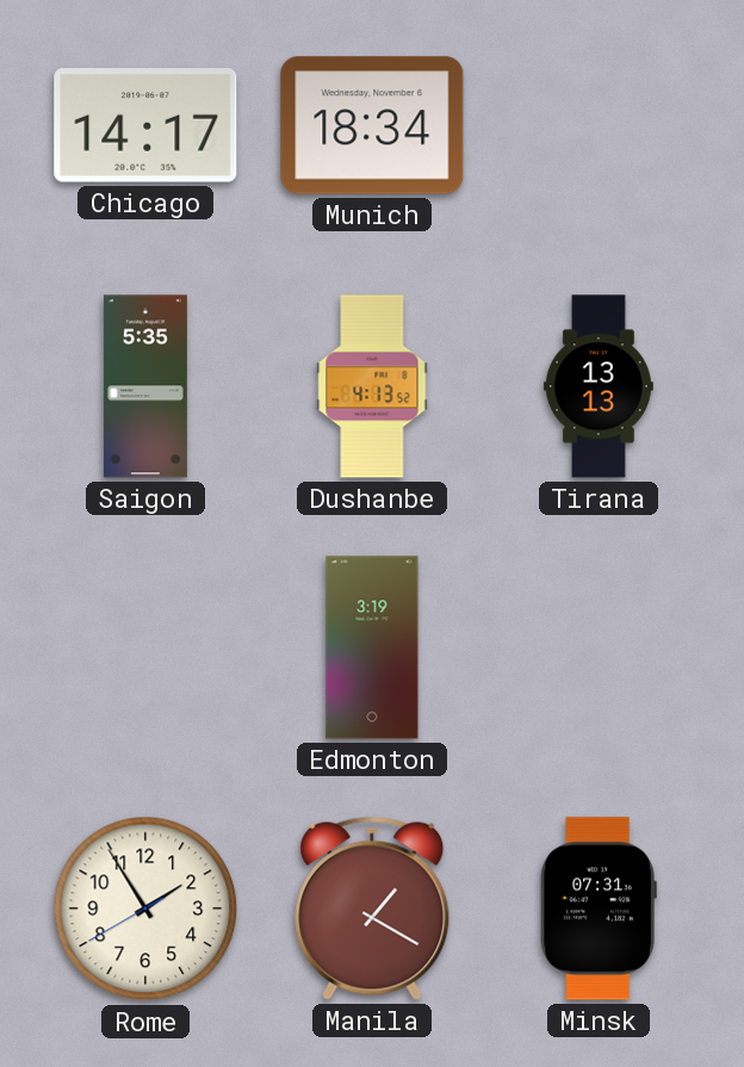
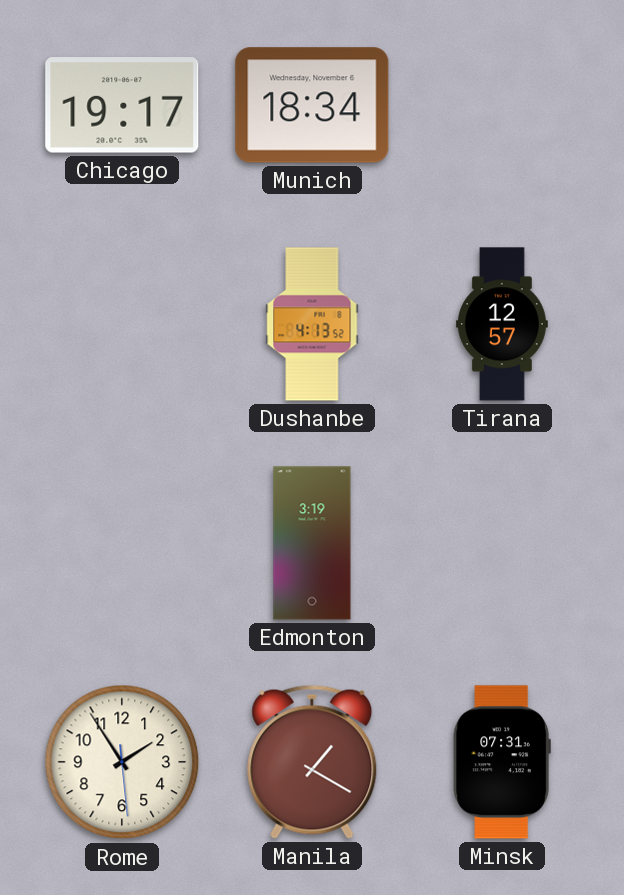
Chicago: 14:17 -> 19:17 (122, 105)
Saigon: 5:35 -> none (145, 386)
Tirana: 13:13 -> 12:57 (502, 324)
Rome: 1:54:40 -> 1:54:29 (122, 762)
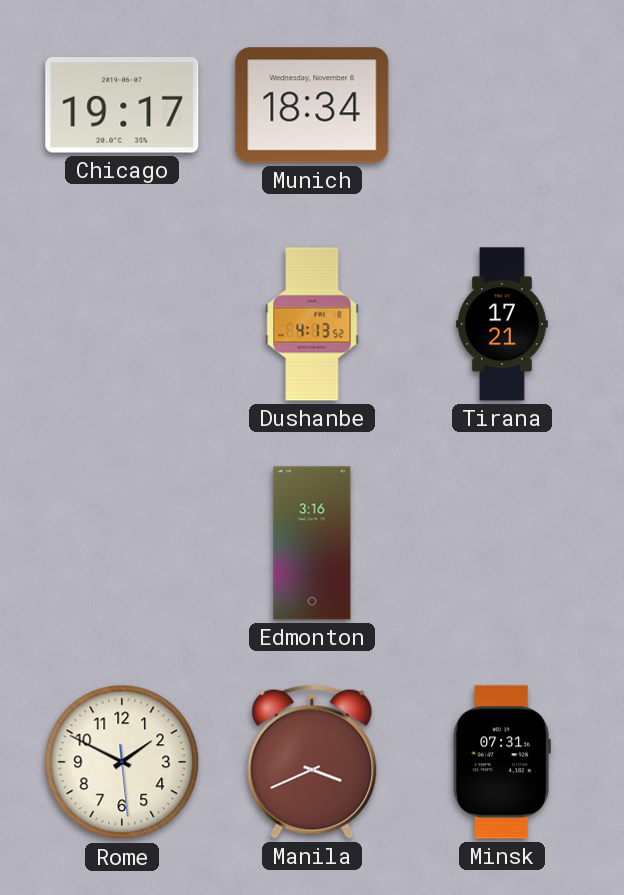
Tirana: 12:57 -> 17:21 (502, 324)
Edmonton: 3:19 -> 3:16 (312, 543)
Rome: 1:54 -> 1:49 (122, 762)
Manila: 1:20 -> 3:41 (312, 762)
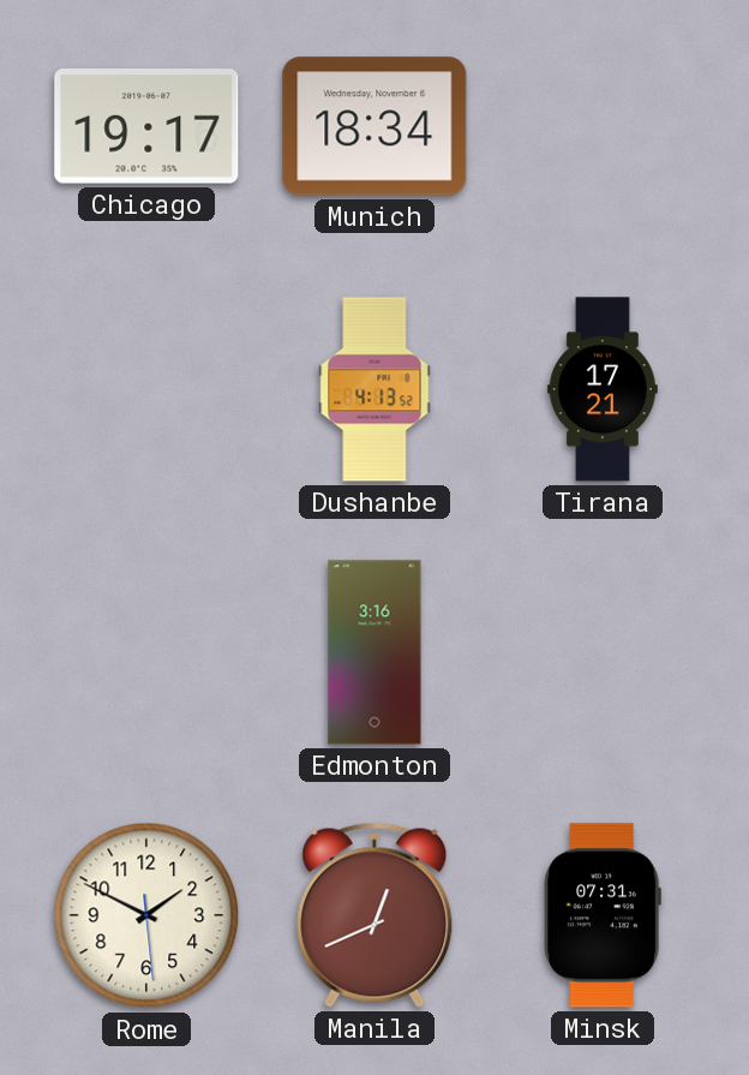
Manila: 3:41 -> 12:41 (374, 915)
